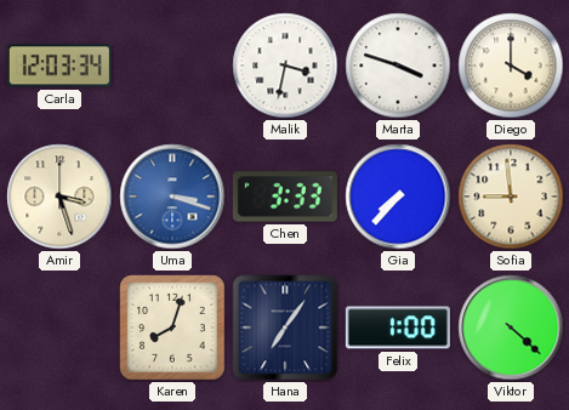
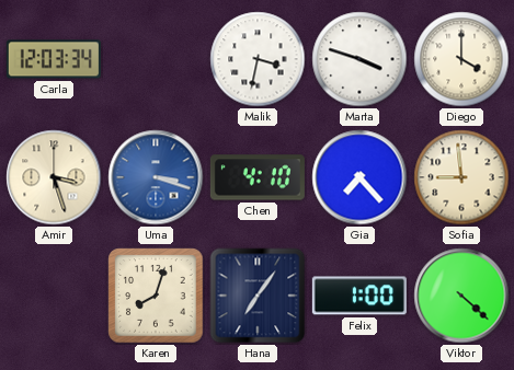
Chen: 3:33 -> 4:10 (258, 177)
Gia: 7:37 -> 7:23 (359, 177)
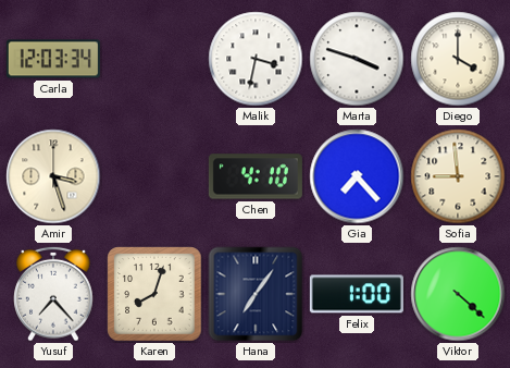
Uma: 3:18 -> none (156, 177)
Yusuf: none -> 7:23 (53, 294)
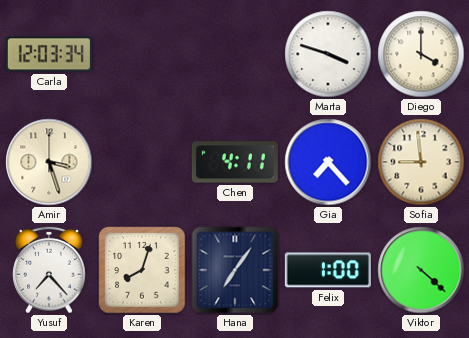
Malik: 3:32 -> none (256, 59)
Chen: 4:10 -> 4:11 (235, 162)
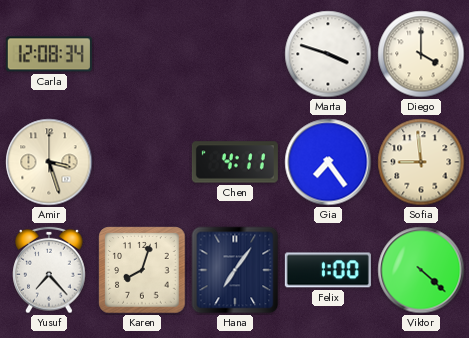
Carla: 12:03 -> 12:08 (49, 54)
Gia: 7:23 -> 7:24 (328, 162)
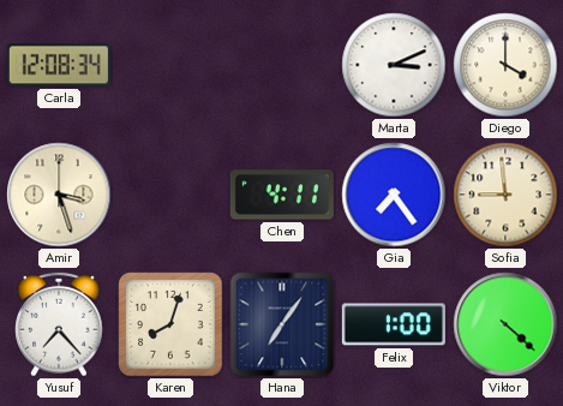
Marta: 3:48 -> 3:11 (394, 65)
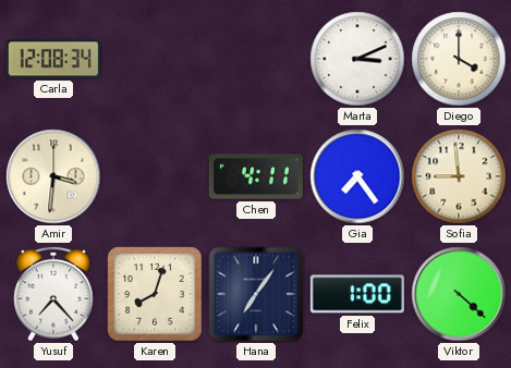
Amir: 3:27 -> 3:31 (53, 176)
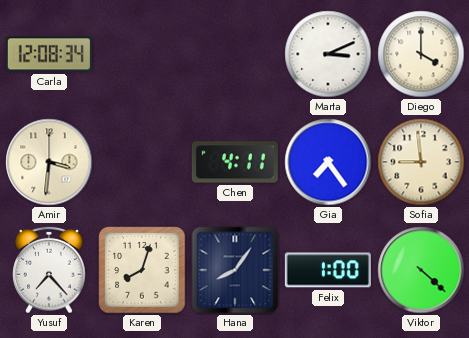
Hana: 7:06 -> 8:06 (235, 270)
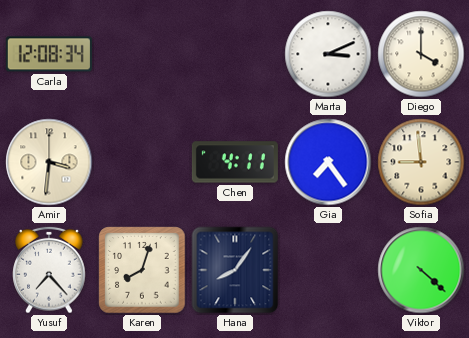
Felix: 1:00 -> none (328, 270)
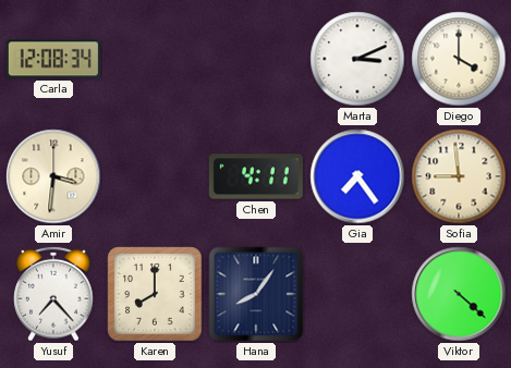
Karen: 8:03 -> 8:00 (155, 294)
